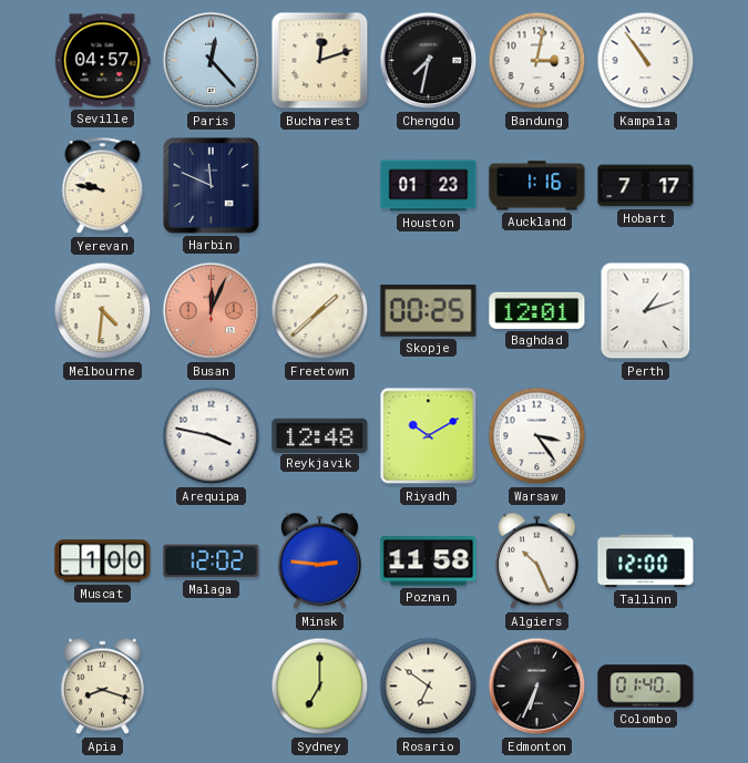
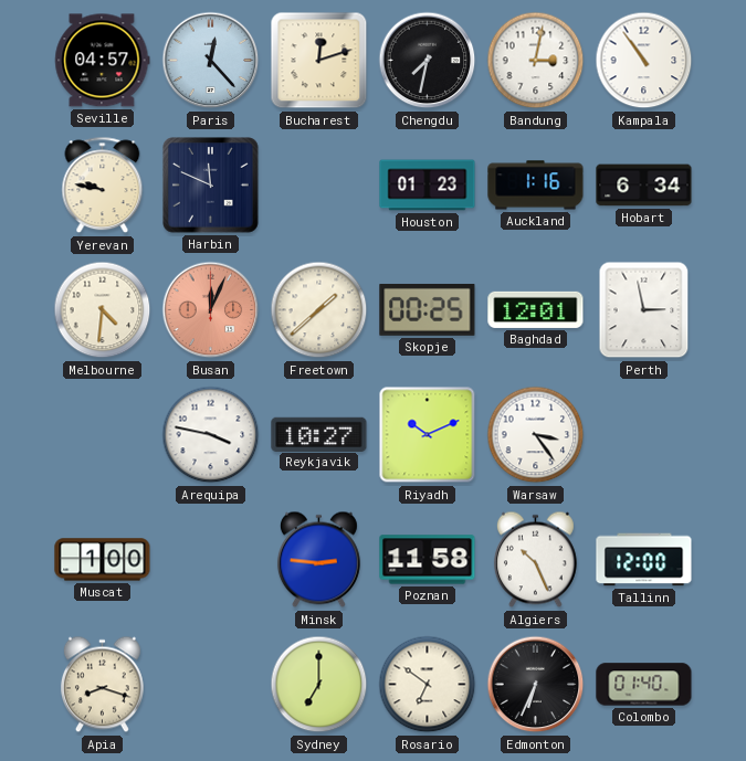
Hobart: 7:17 -> 6:34 (644, 186)
Perth: 1:12 -> 2:58 (644, 310)
Reykjavik: 12:48 -> 10:27 (319, 434)
Riyadh: 10:10 -> 10:11 (428, 435)
Malaga: 12:02 -> none (212, 561)
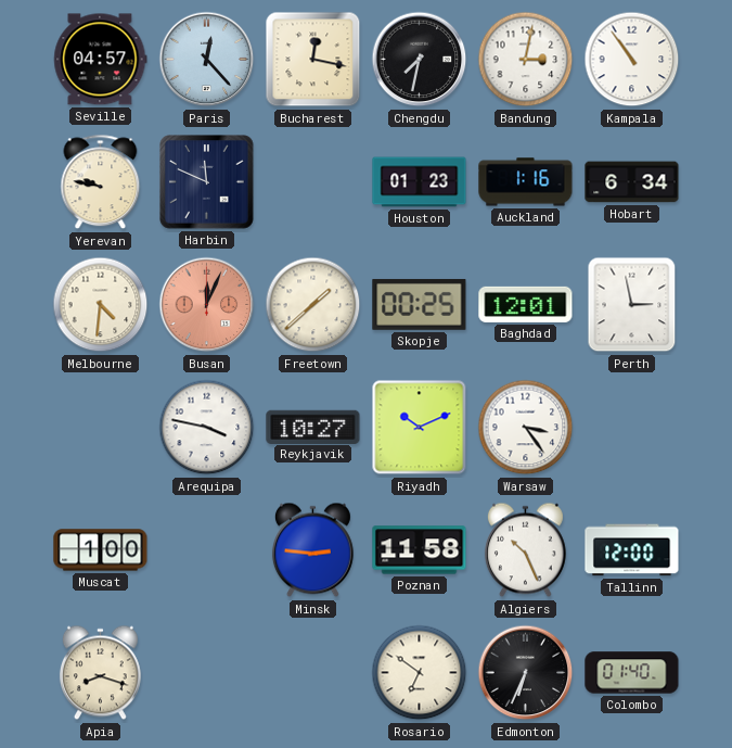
Bucharest: 12:12 -> 12:17 (313, 60)
Sydney: 7:00 -> none (319, 685)
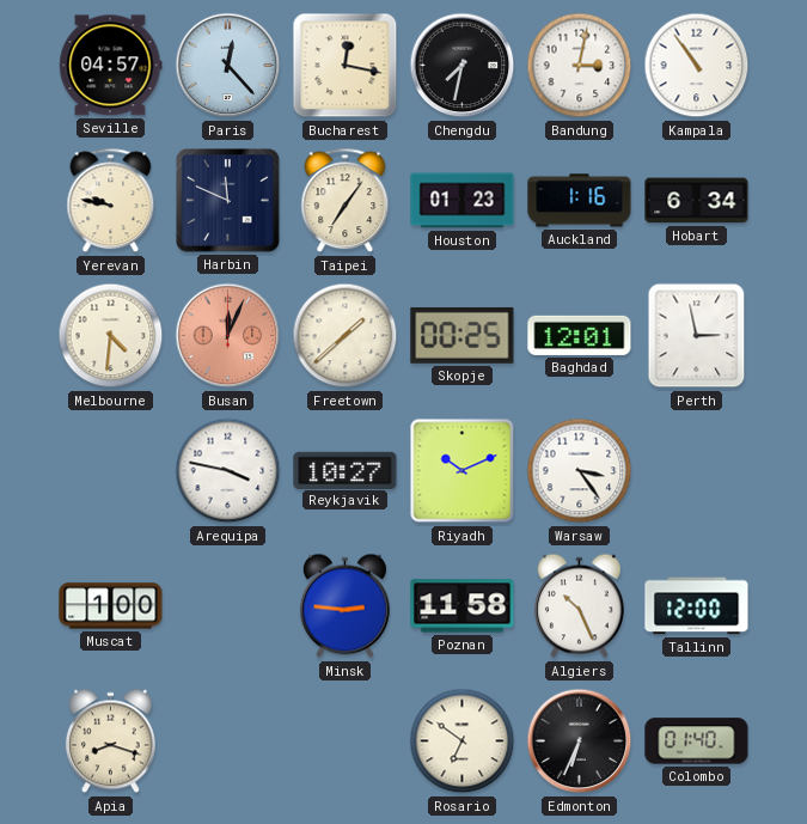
Taipei: none -> 7:06 (346, 201)
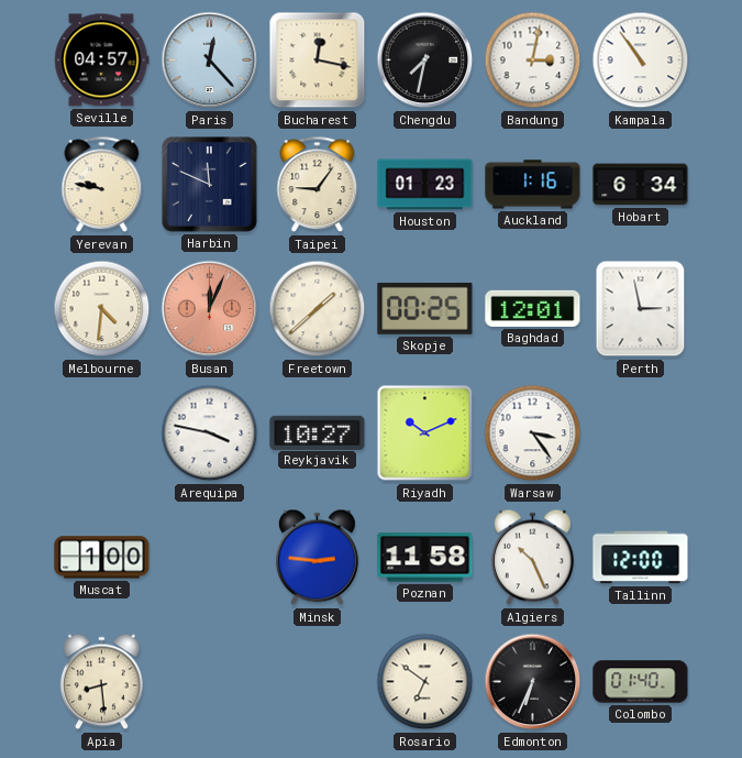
Taipei: 7:06 -> 9:06 (318, 185)
Apia: 8:18 -> 8:29 (101, 682)
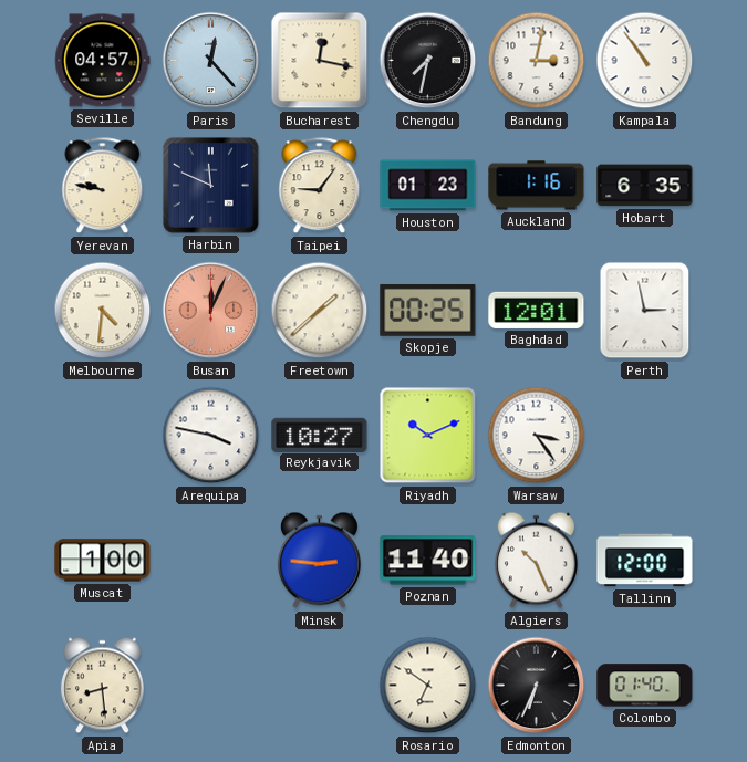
Hobart: 6:34 -> 6:35 (645, 186)
Poznan: 11:58 -> 11:40 (428, 561)
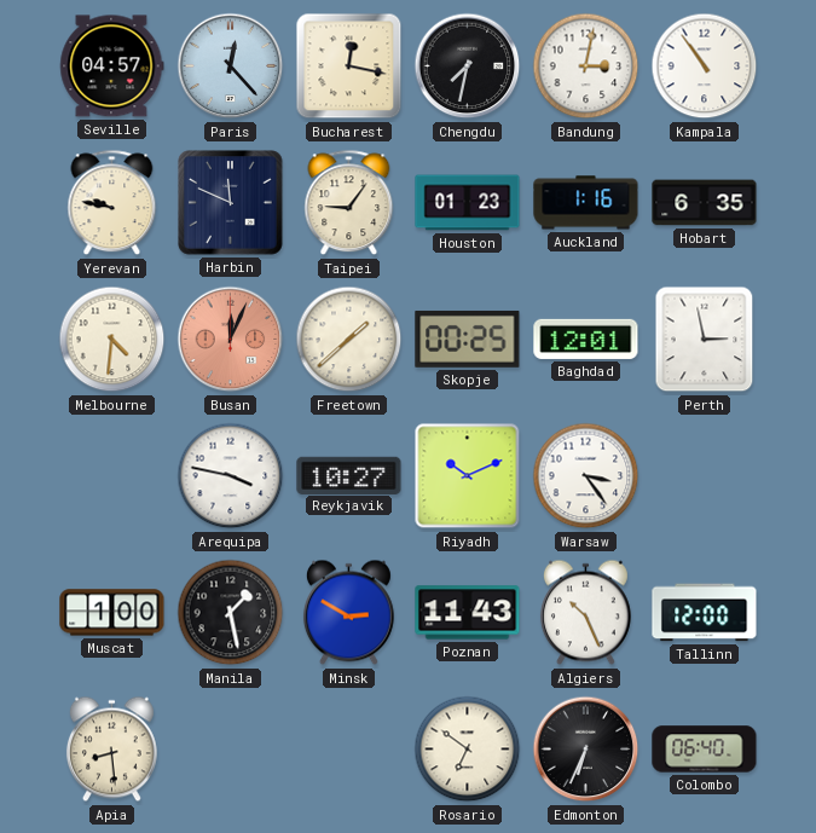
Manila: none -> 1:28 (231, 613)
Minsk: 2:46 -> 2:50 (348, 613)
Poznan: 11:40 -> 11:43 (468, 613)
Colombo: 01:40 -> 06:40 (705, 750)
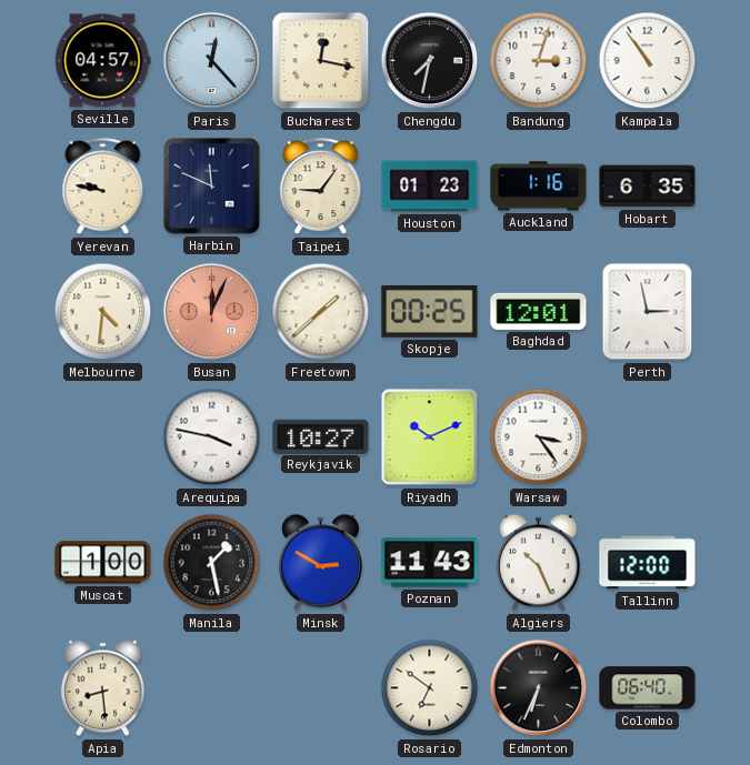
Bandung: 3:02 -> 3:03 (539, 61)
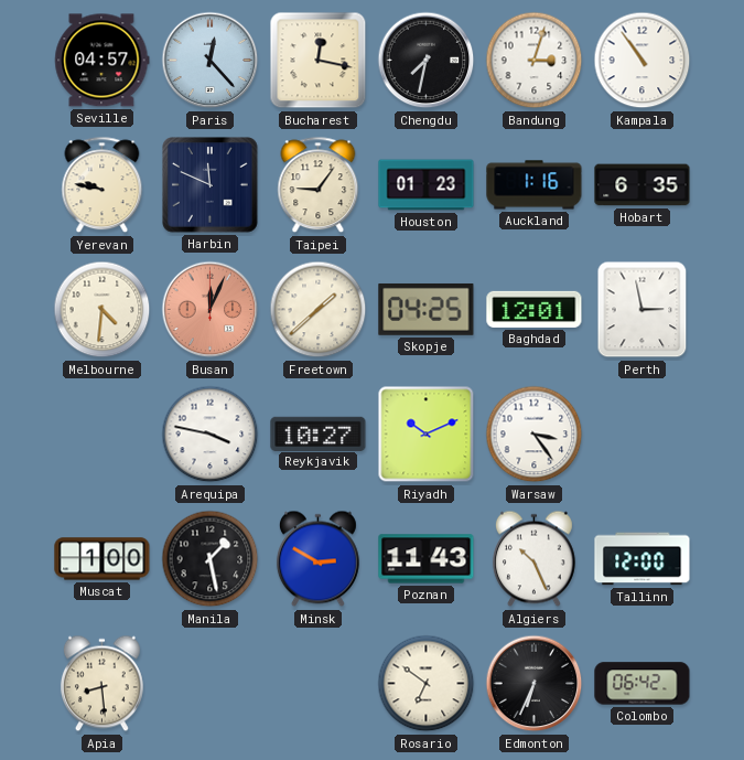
Skopje: 00:25 -> 04:25 (427, 309)
Colombo: 06:40 -> 06:42 (643, 684)
